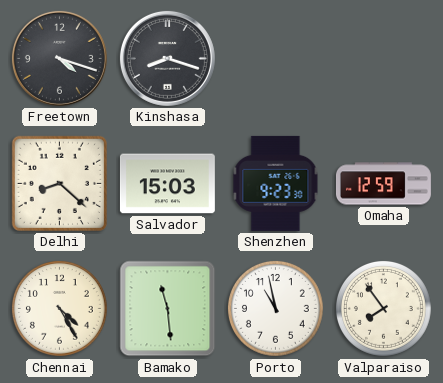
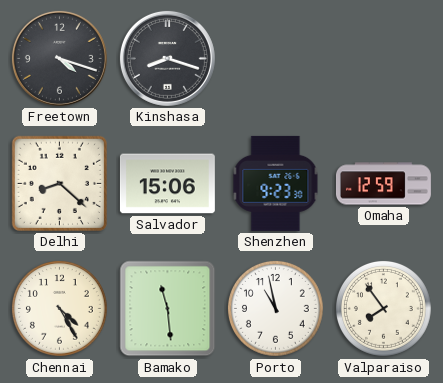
Salvador: 15:03 -> 15:06 (167, 184)
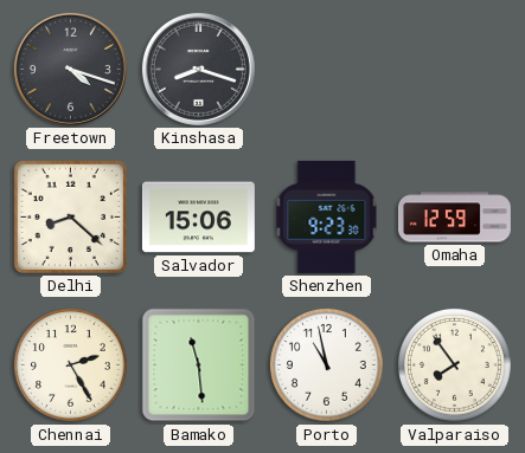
Chennai: 4:25 -> 2:25 (71, 365)
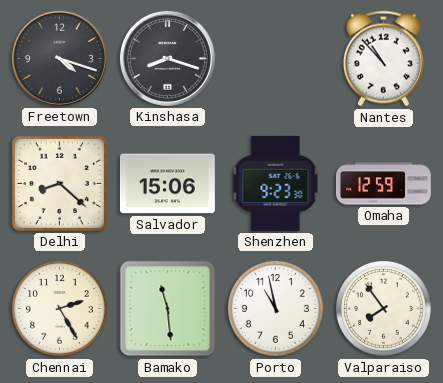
Nantes: none -> 10:53 (383, 59)
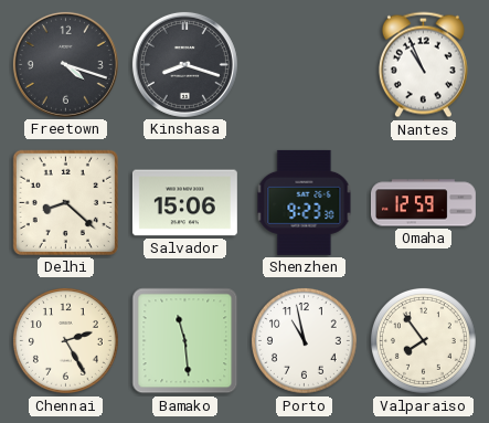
Nantes: 10:53 -> 10:56 (423, 65)
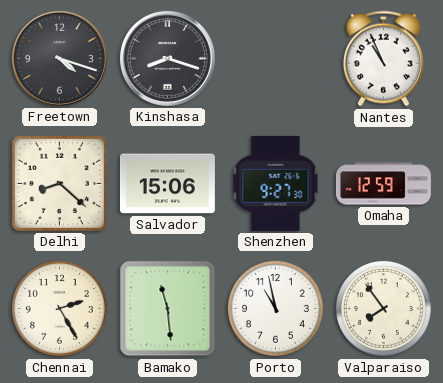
Shenzhen: 9:23 -> 9:27 (276, 183)
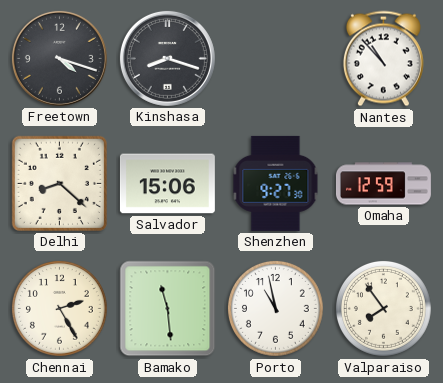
Nantes: 10:56 -> 10:53 (383, 59)
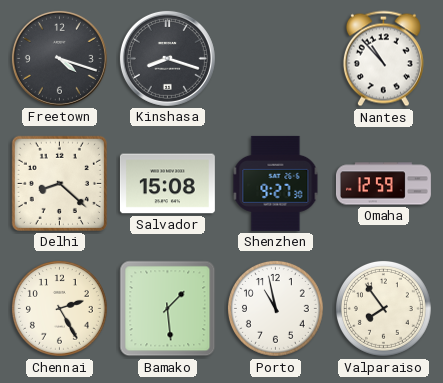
Salvador: 15:06 -> 15:08 (167, 184)
Bamako: 11:29 -> 1:29 (168, 309)
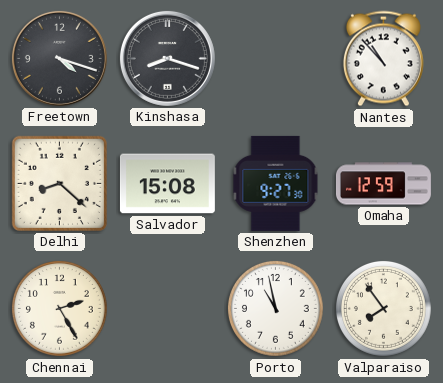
Bamako: 1:29 -> none (168, 309)
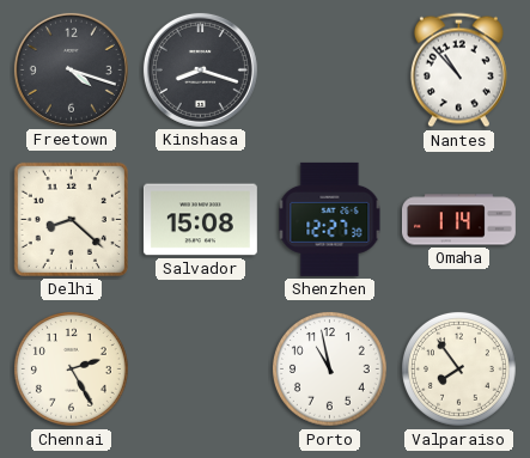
Shenzhen: 9:27 -> 12:27 (330, 219)
Omaha: 12:59 -> 1:14 (458, 220)
